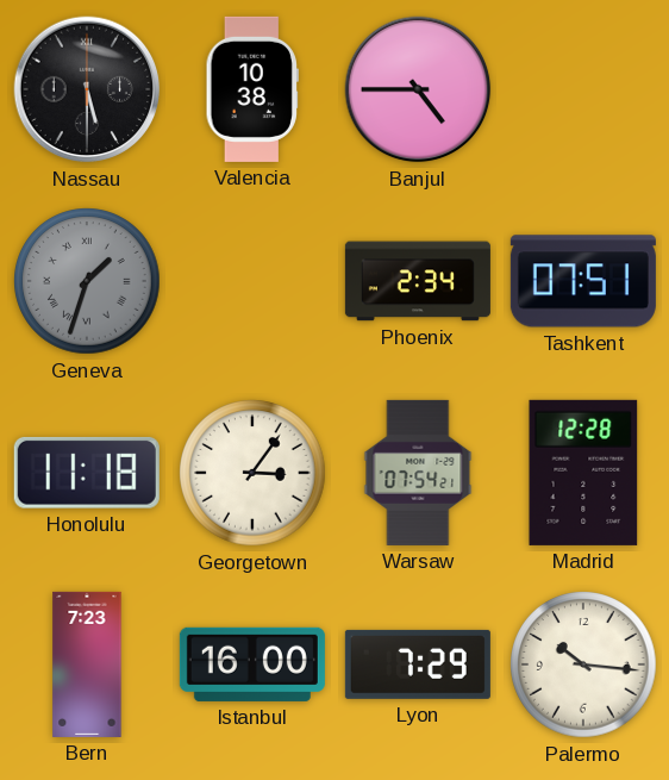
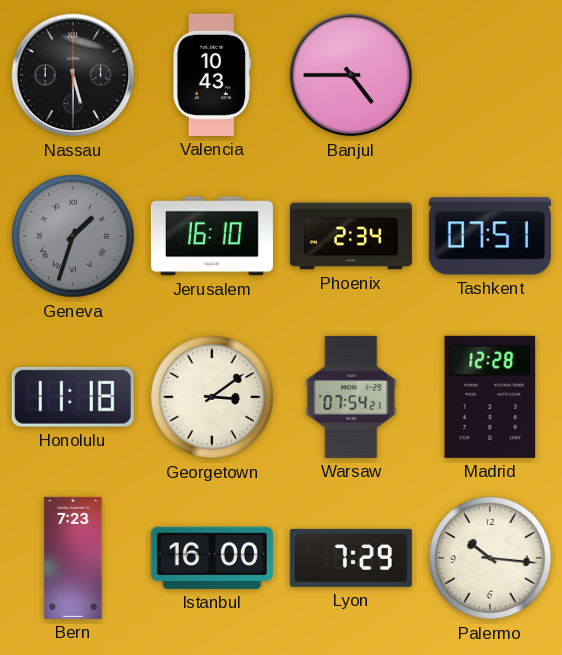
Valencia: 10:38 -> 10:43 (212, 75)
Jerusalem: none -> 16:10 (212, 236)
Georgetown: 3:06 -> 3:09 (212, 397)
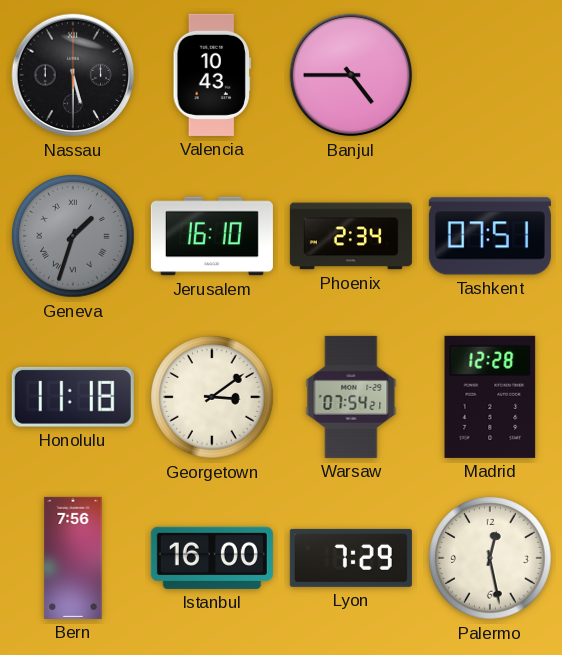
Bern: 7:23 -> 7:56 (73, 558)
Palermo: 10:16 -> 12:28 (490, 558)
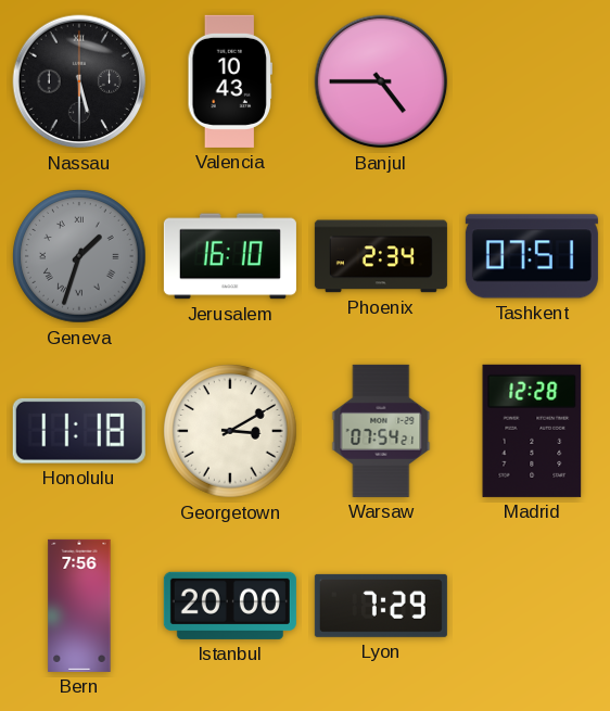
Georgetown: 3:09 -> 3:10 (230, 431)
Istanbul: 16:00 -> 20:00 (230, 606)
Palermo: 12:28 -> none (490, 558)
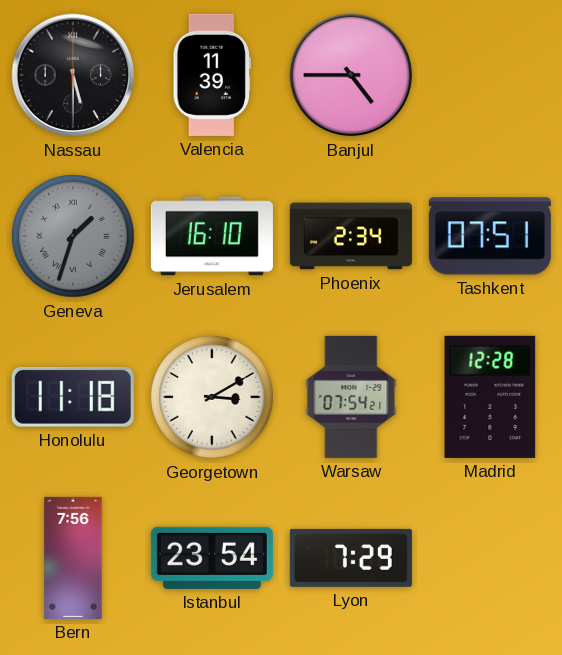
Valencia: 10:43 -> 11:39 (212, 75)
Istanbul: 20:00 -> 23:54 (212, 558)
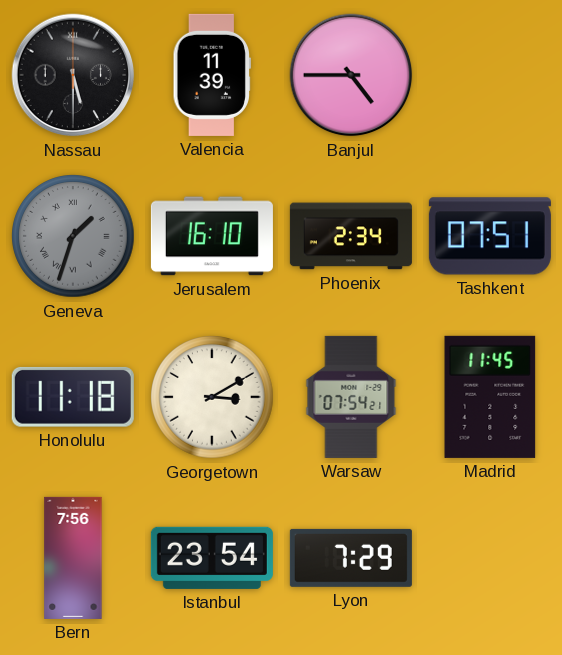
Madrid: 12:28 -> 11:45 (490, 397)
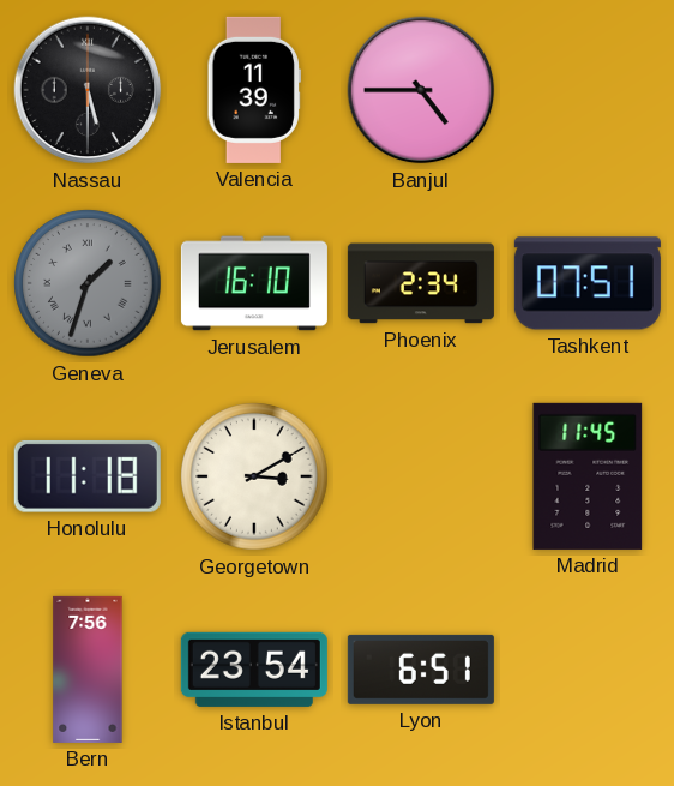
Warsaw: 07:54 -> none (351, 397)
Lyon: 7:29 -> 6:51 (421, 670)
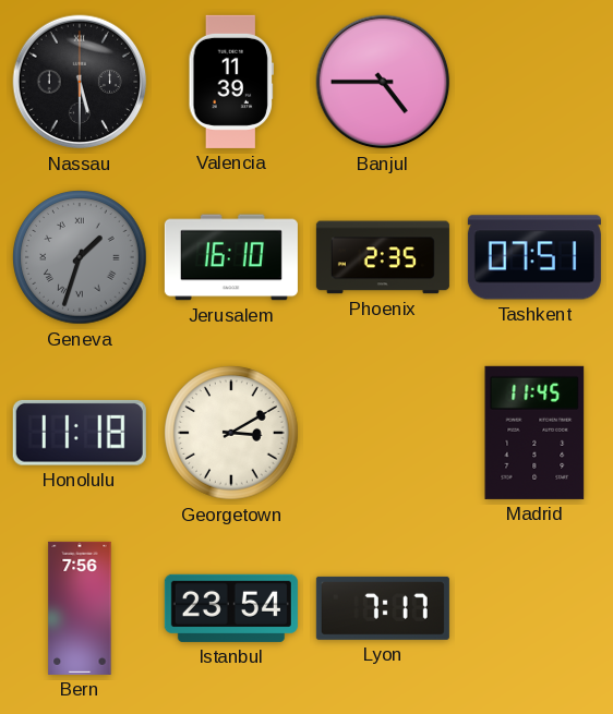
Phoenix: 2:34 -> 2:35 (383, 257)
Lyon: 6:51 -> 7:17 (383, 608)
